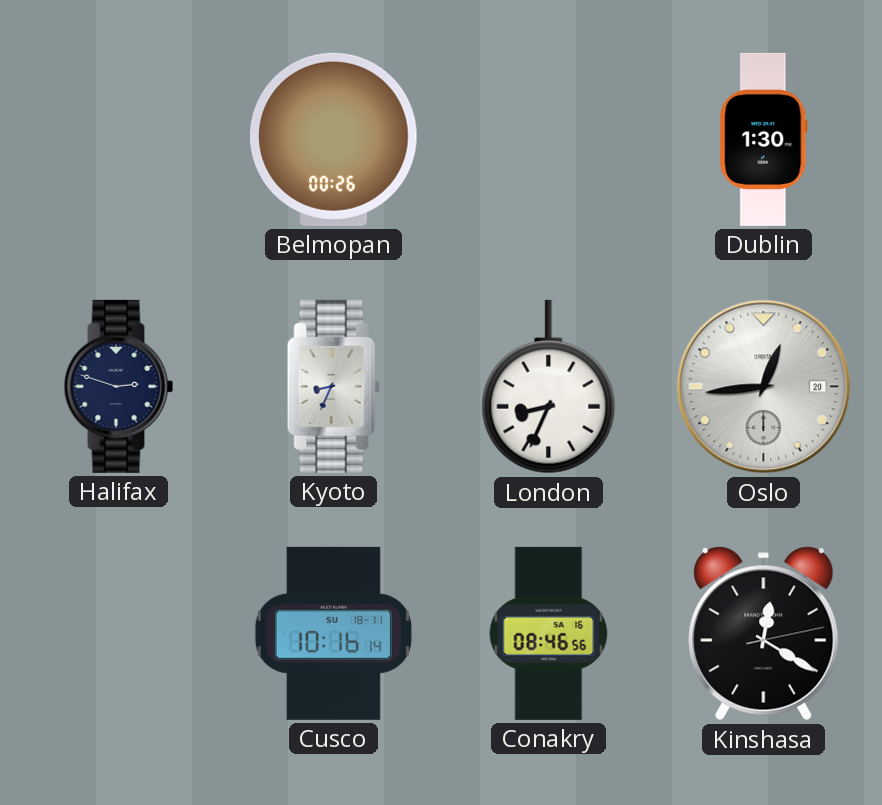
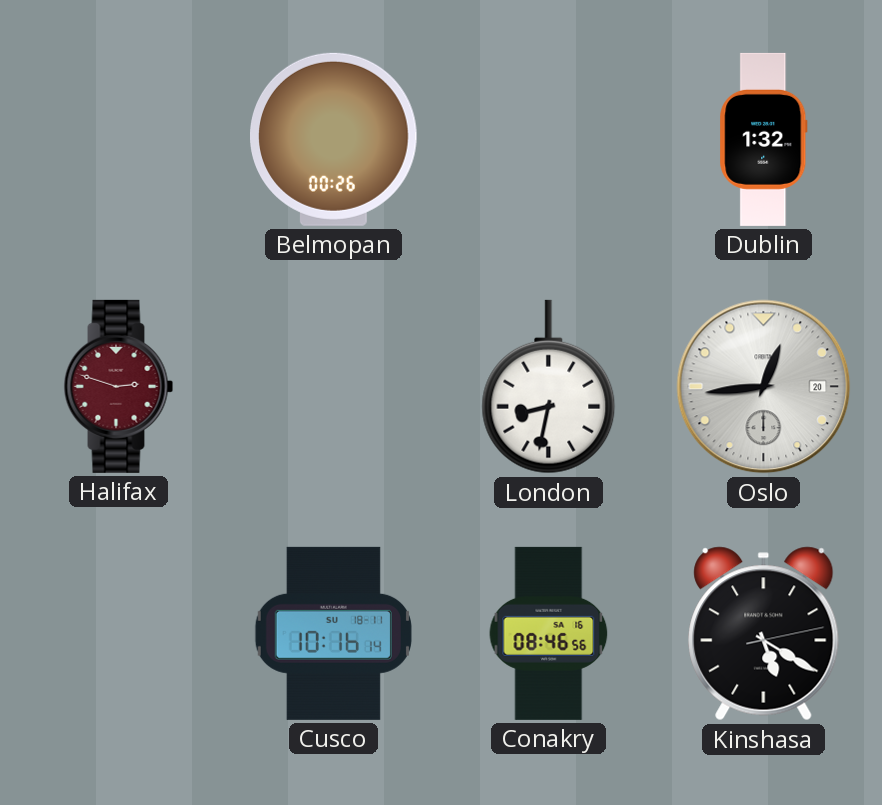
Dublin: 1:30 -> 1:32 (764, 139)
Halifax dial: navy -> burgundy (119, 386)
Kyoto: 8:34 -> none (333, 386)
London: 8:34 -> 8:32 (549, 387)
Kinshasa: 12:20 -> 5:20 (764, 634)
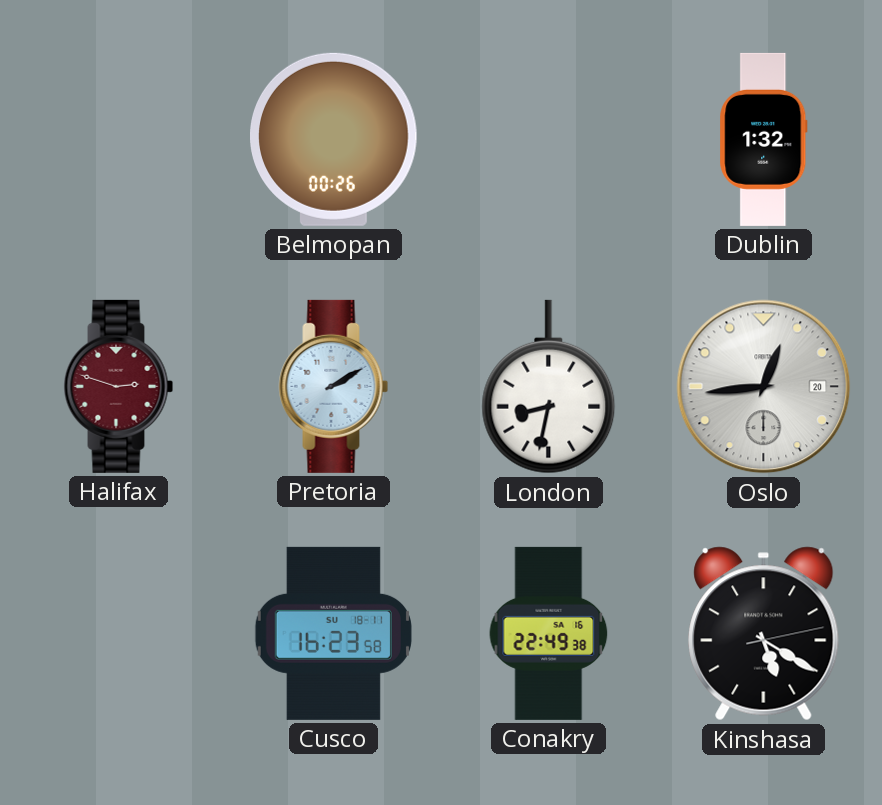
Pretoria: none -> 2:10 (334, 386)
Cusco: 10:16 -> 16:23 (333, 633)
Conakry: 08:46 -> 22:49 (549, 633)
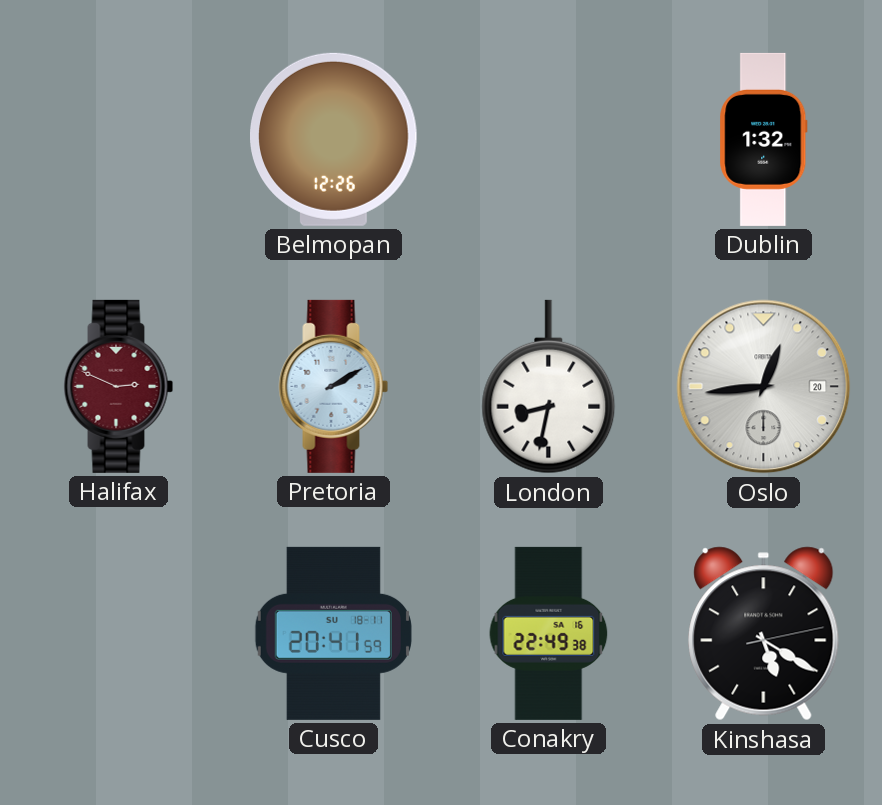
Belmopan: 00:26 -> 12:26 (334, 139)
Halifax: 2:48 -> 2:49 (119, 386)
Cusco: 16:23 -> 20:41 (333, 633)
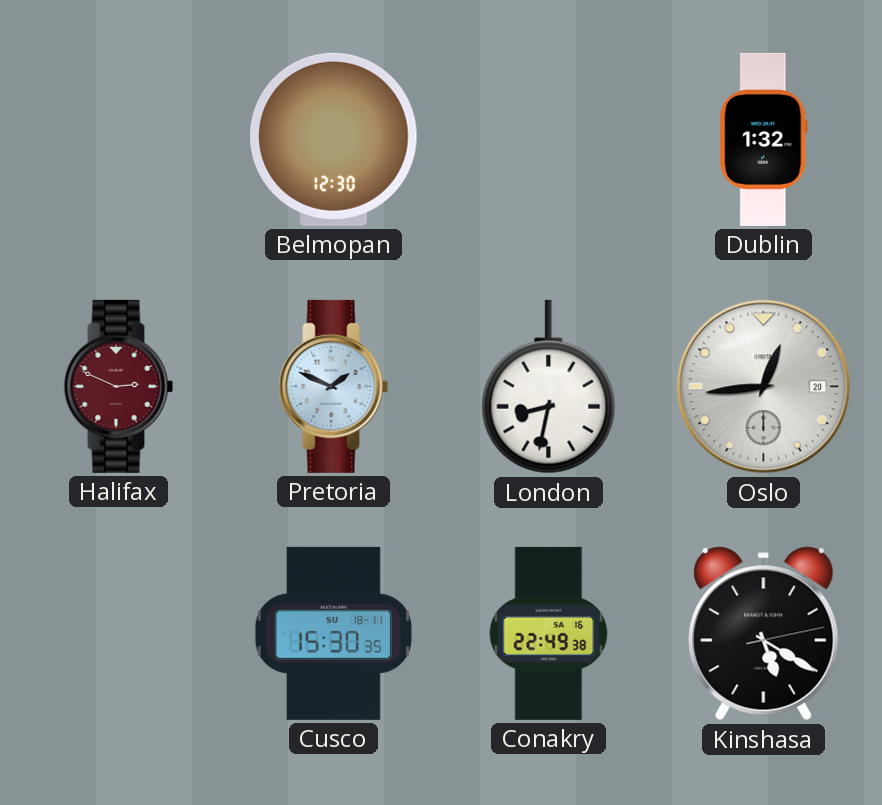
Belmopan: 12:26 -> 12:30 (334, 139)
Pretoria: 2:10 -> 1:49 (334, 386)
Cusco: 20:41 -> 15:30 (333, 633)
